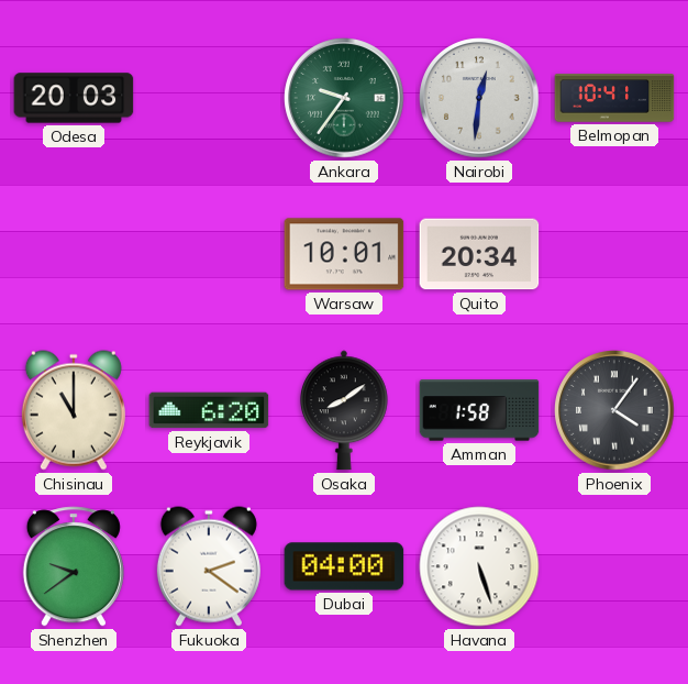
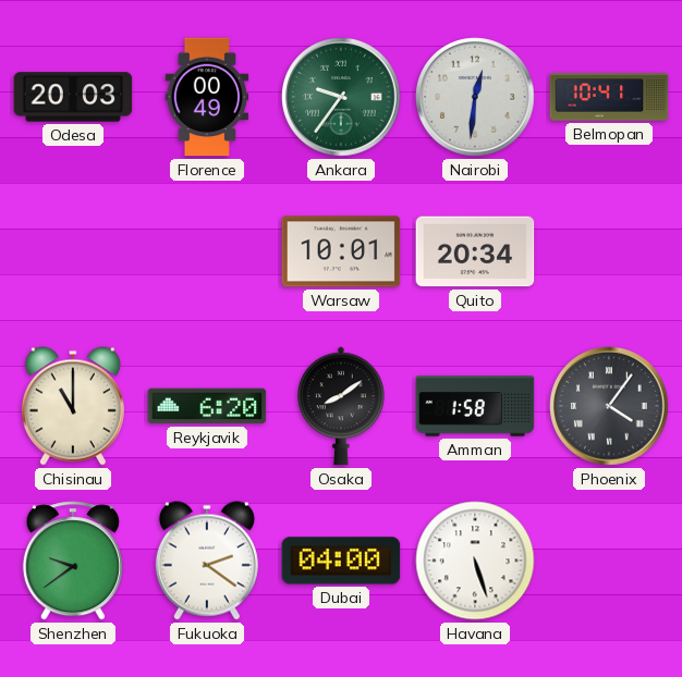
Florence: none -> 00:49 (207, 97)
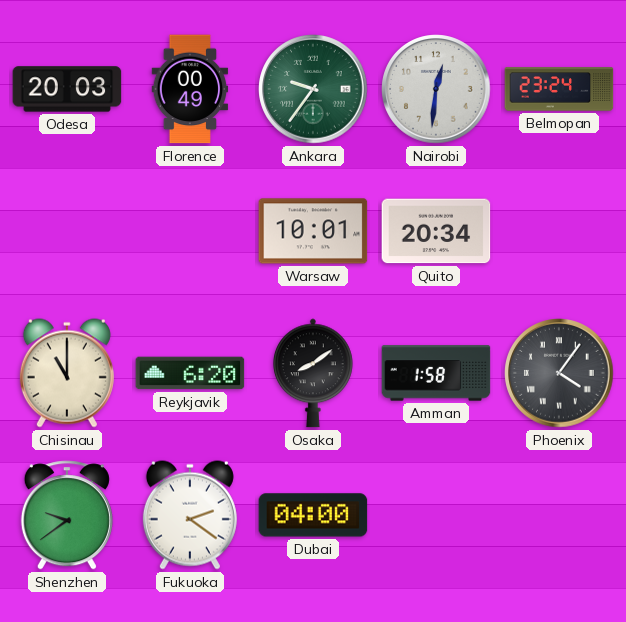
Belmopan: 10:41 -> 23:24 (559, 89)
Havana: 5:27 -> none (475, 561)
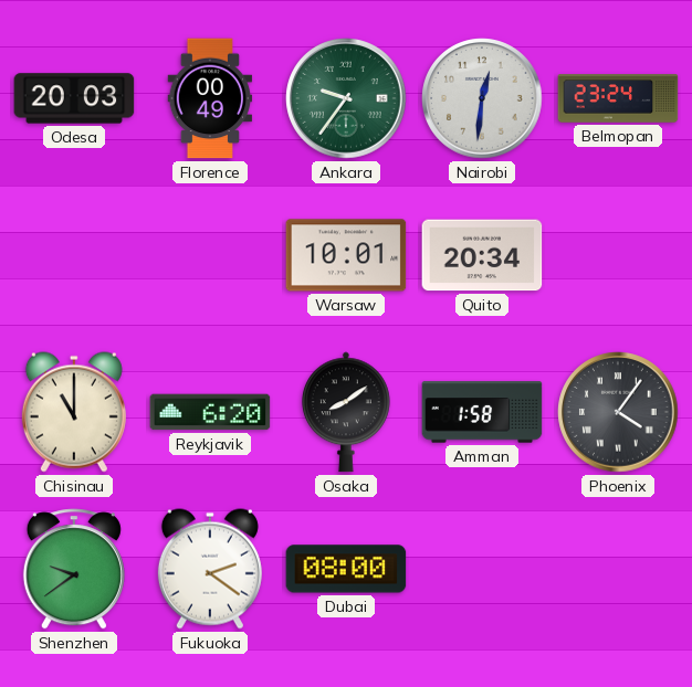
Dubai: 04:00 -> 08:00 (346, 569)
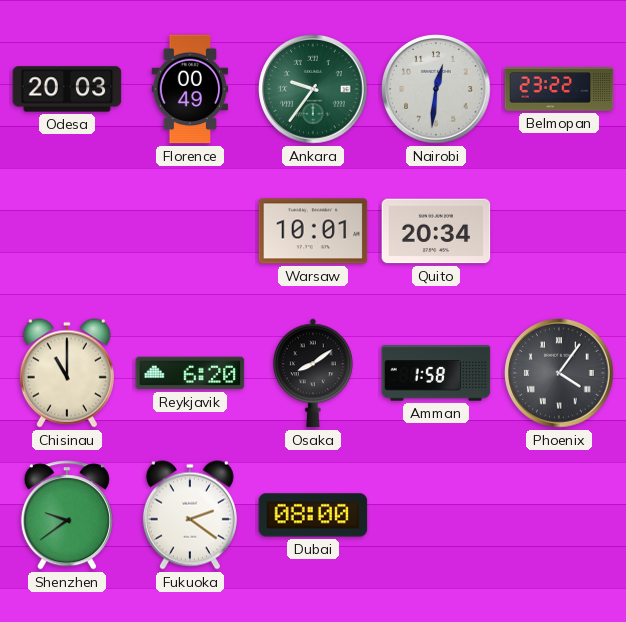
Belmopan: 23:24 -> 23:22 (559, 89)
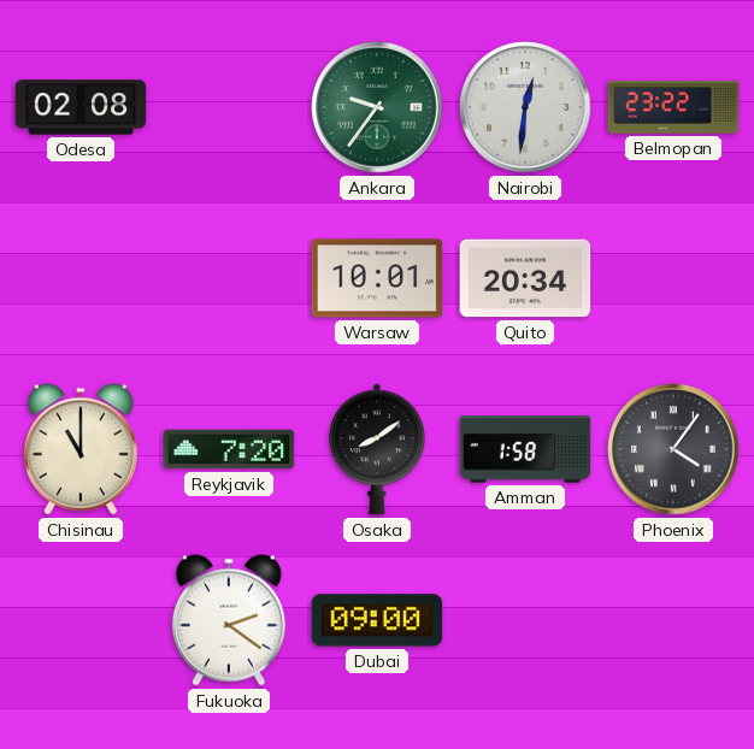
Odesa: 20:03 -> 02:08 (81, 107)
Florence: 00:49 -> none (190, 89)
Reykjavik: 6:20 -> 7:20 (229, 449)
Shenzhen: 9:39 -> none (67, 515)
Dubai: 08:00 -> 09:00 (377, 620)
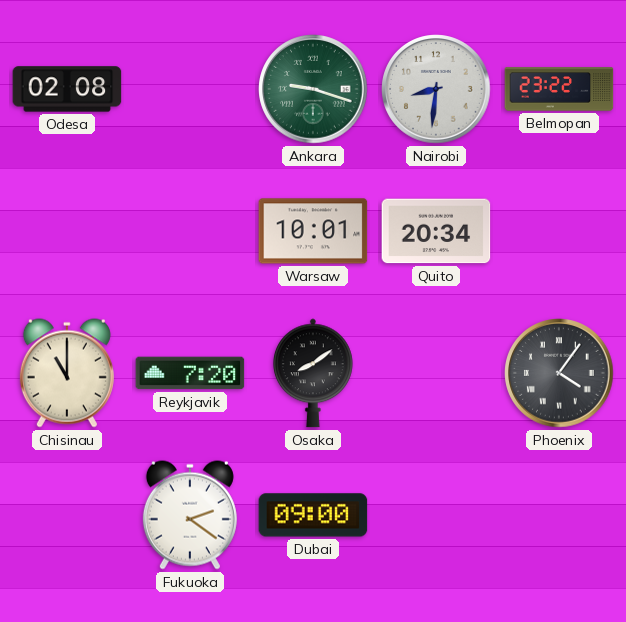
Ankara: 9:36 -> 9:18 (313, 89)
Nairobi: 12:31 -> 8:31 (436, 89)
Amman: 1:58 -> none (525, 449)
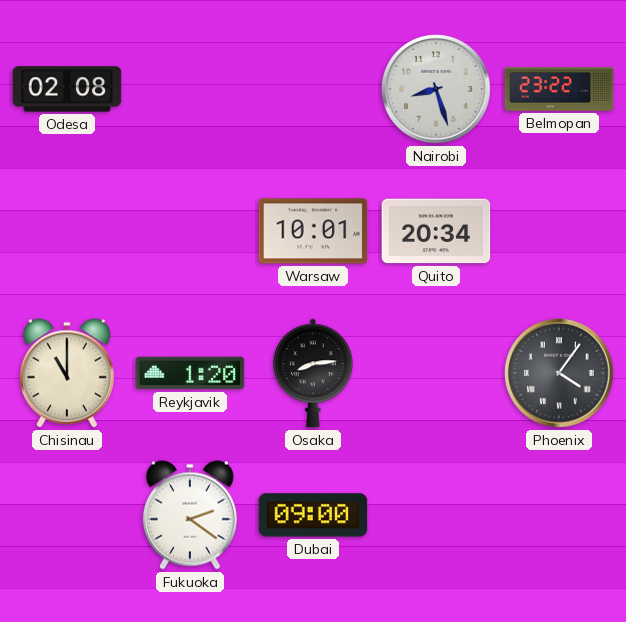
Ankara: 9:18 -> none (313, 89)
Nairobi: 8:31 -> 8:27 (436, 89)
Reykjavik: 7:20 -> 1:20 (190, 373)
Osaka: 8:09 -> 8:14 (313, 373)
